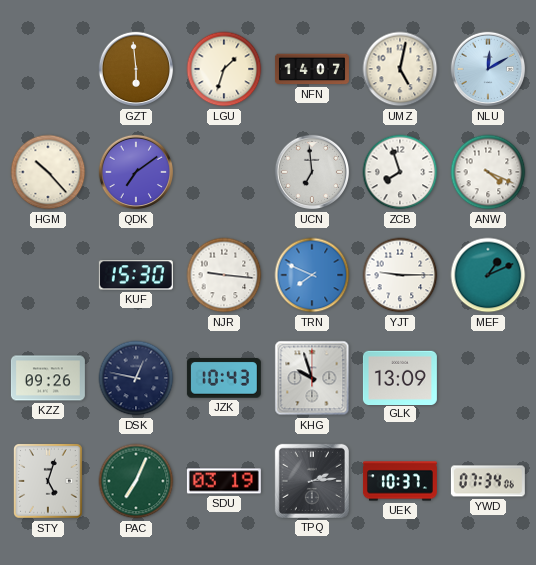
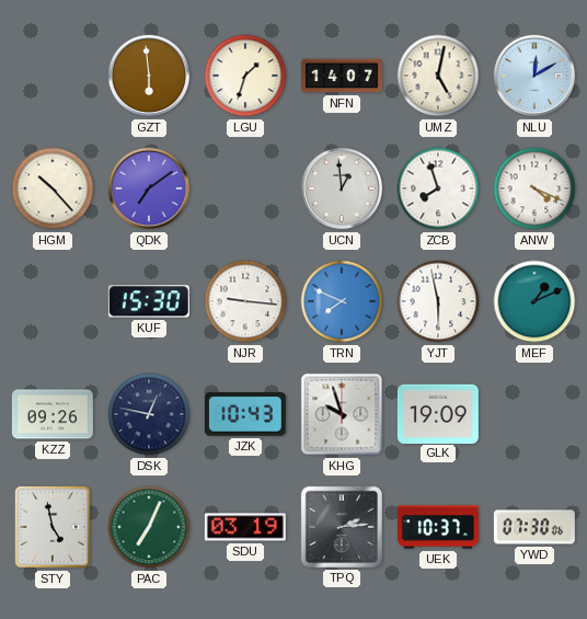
UCN: 6:59 -> 12:59 (342, 188)
YJT: 9:15 -> 5:58 (438, 301)
GLK: 13:09 -> 19:09 (438, 413)
STY: 5:03 -> 4:58 (53, 527)
YWD: 07:34 -> 07:30 (534, 527)
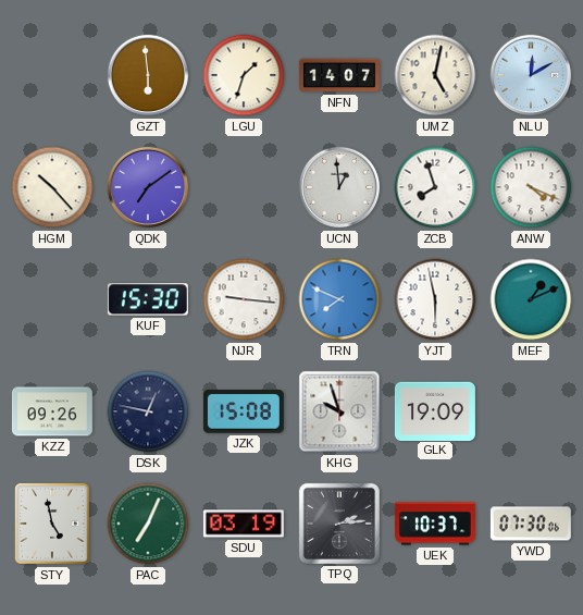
JZK: 10:43 -> 15:08 (244, 413)
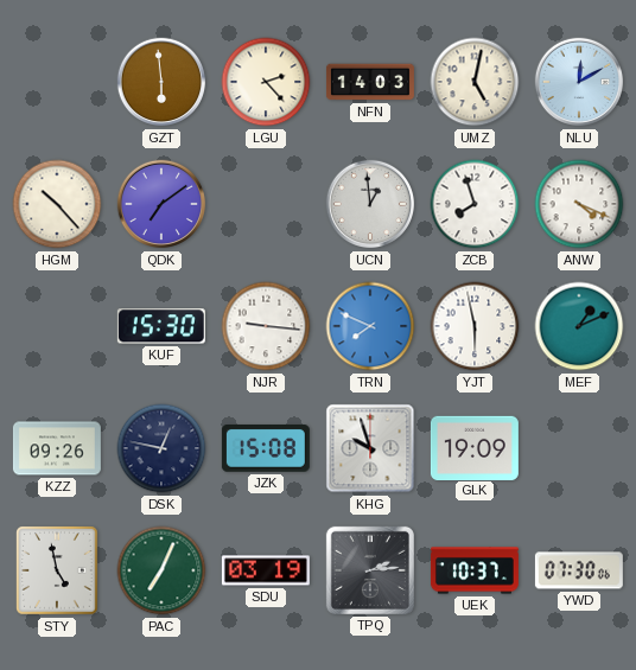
LGU: 1:33 -> 2:23 (266, 82)
NFN: 14:07 -> 14:03 (370, 82)
